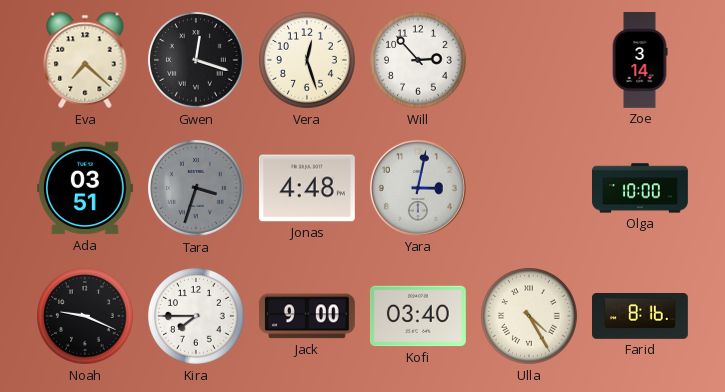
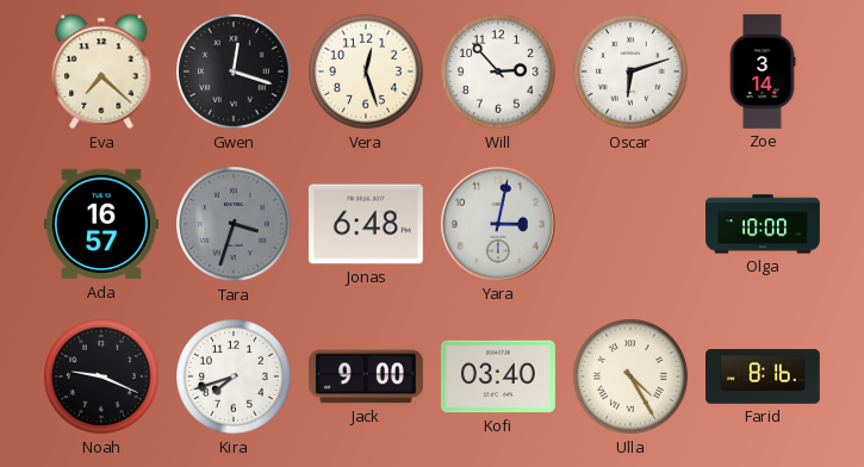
Oscar: none -> 6:12 (632, 73)
Ada: 03:51 -> 16:57 (101, 224)
Jonas: 4:48 -> 6:48 (366, 224)
Kira: 7:45 -> 7:42 (235, 378)
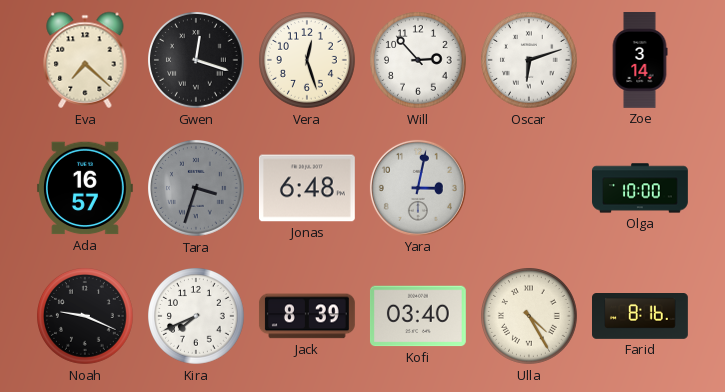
Kira: 7:42 -> 7:41 (197, 317)
Jack: 9:00 -> 8:39 (307, 316)
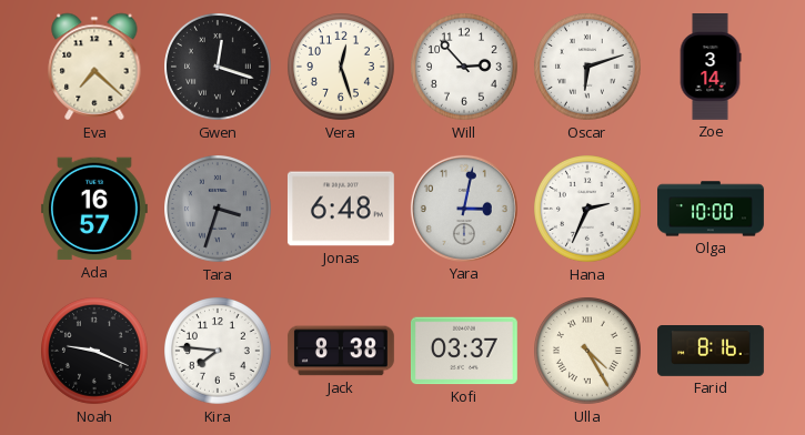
Hana: none -> 2:34 (588, 210)
Kira: 7:41 -> 7:46 (219, 352)
Jack: 8:39 -> 8:38 (341, 351)
Kofi: 03:40 -> 03:37 (464, 351)
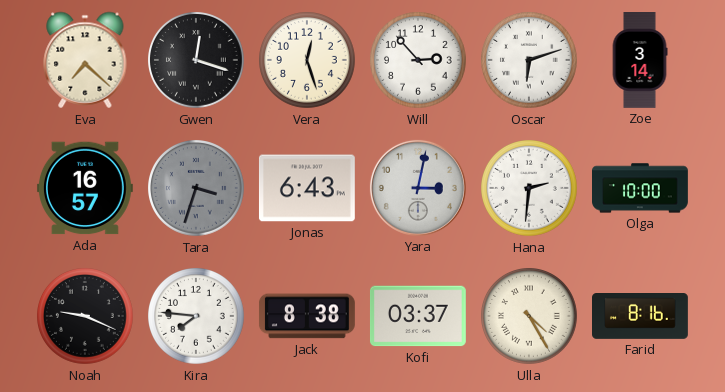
Jonas: 6:48 -> 6:43 (307, 188)
Hana: 2:34 -> 2:31 (530, 189)
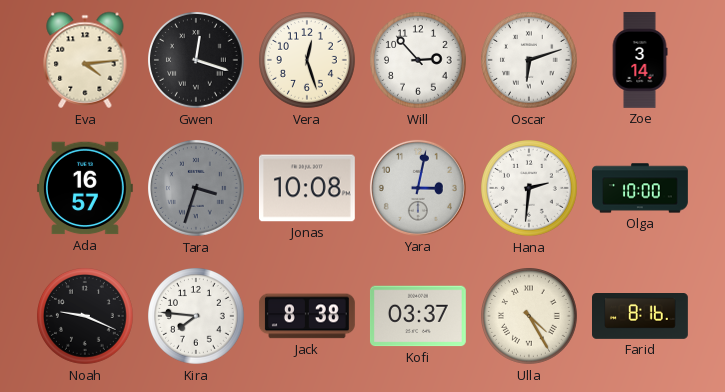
Eva: 7:22 -> 4:14 (85, 60)
Jonas: 6:43 -> 10:08 (307, 188)
